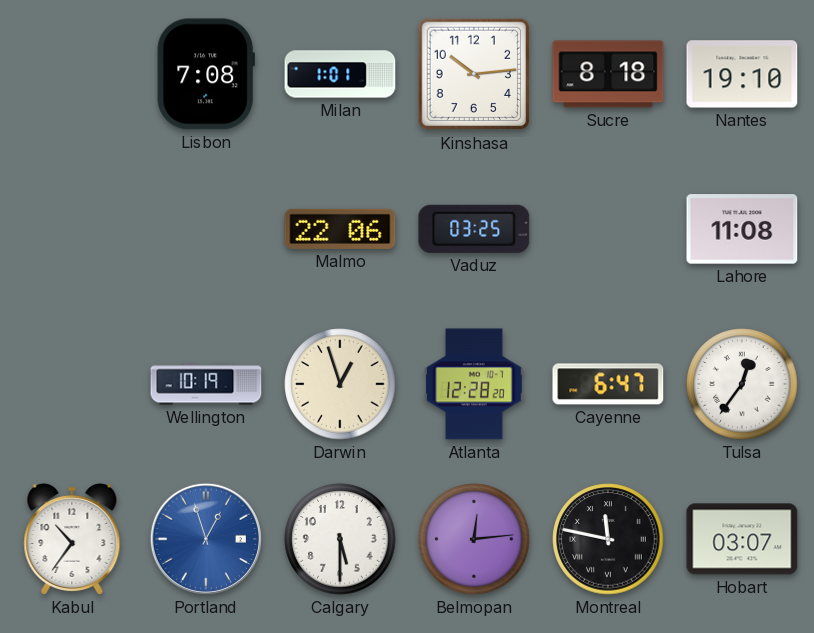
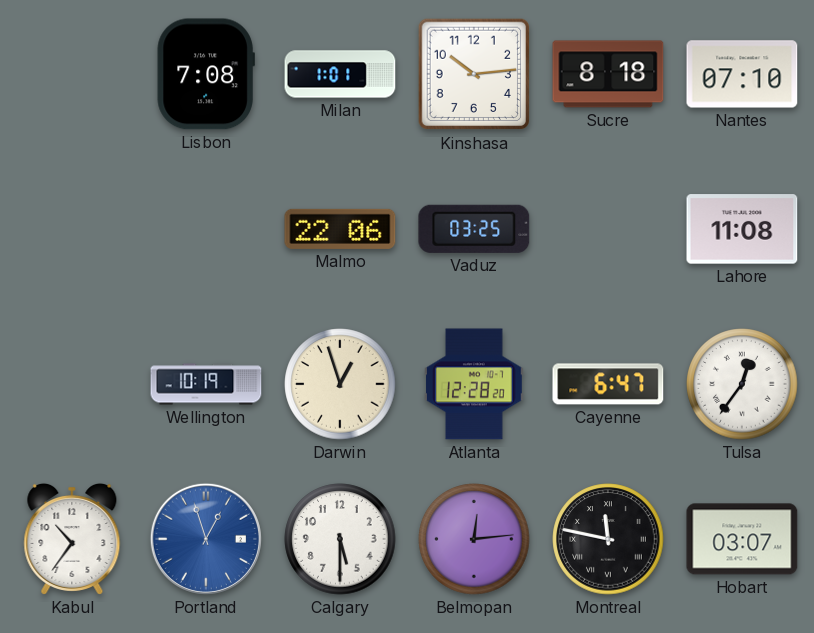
Nantes: 19:10 -> 07:10 (742, 74)
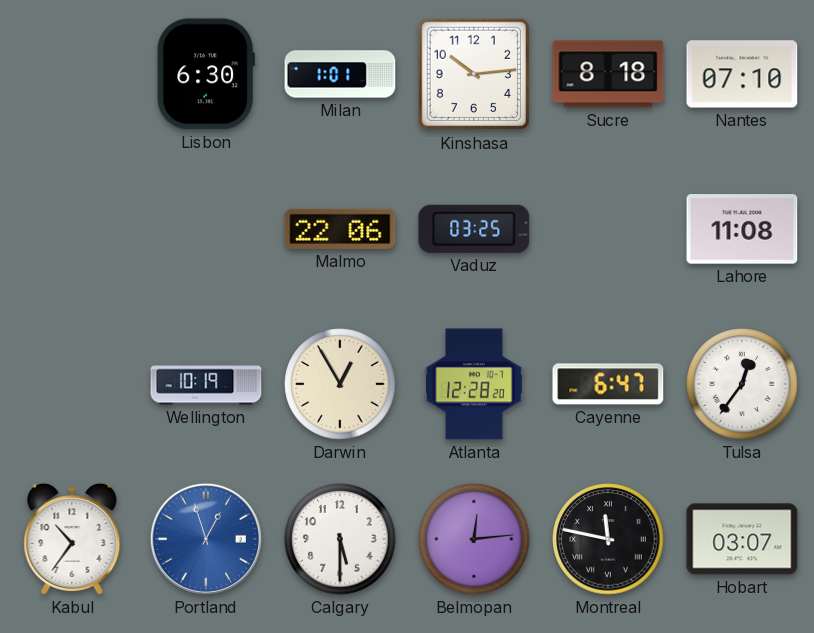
Lisbon: 7:08 -> 6:30 (206, 74)
Darwin: 12:57 -> 12:55 (340, 384)
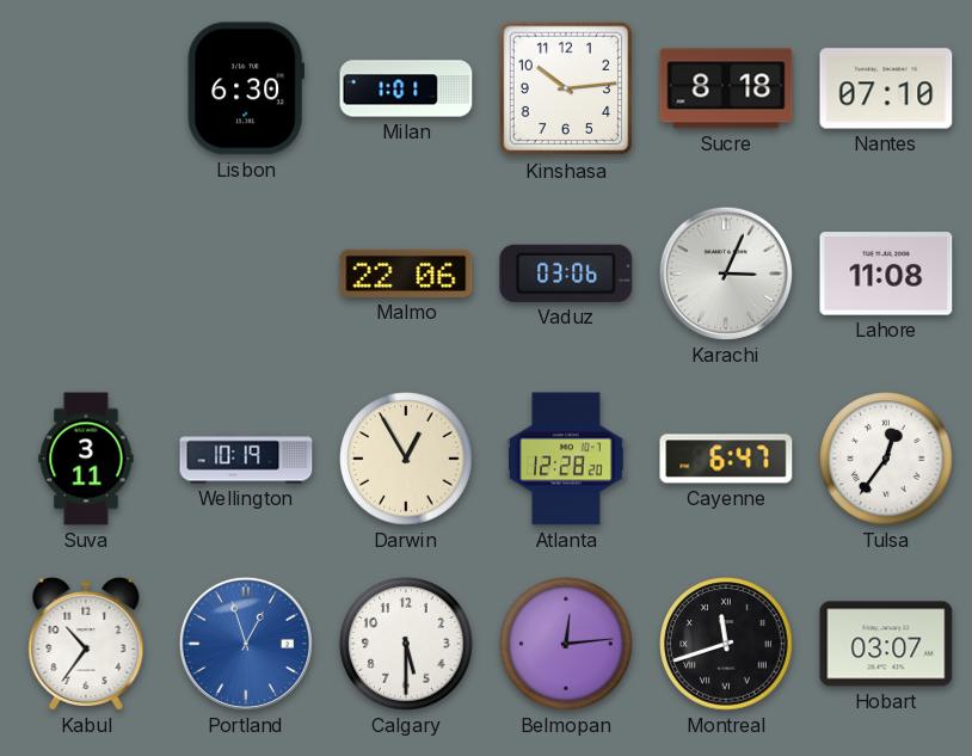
Vaduz: 03:25 -> 03:06 (566, 273)
Karachi: none -> 3:04 (726, 273)
Suva: none -> 3:11 (86, 459)
Montreal: 11:47 -> 11:42 (726, 644)
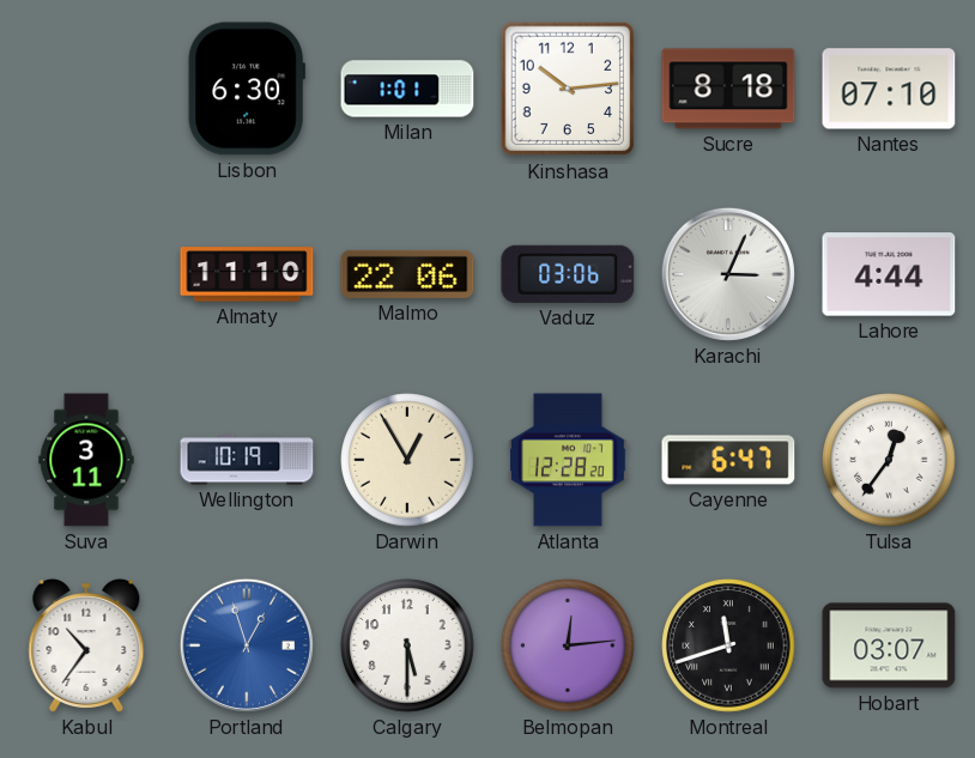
Almaty: none -> 11:10 (247, 274)
Lahore: 11:08 -> 4:44 (889, 274)
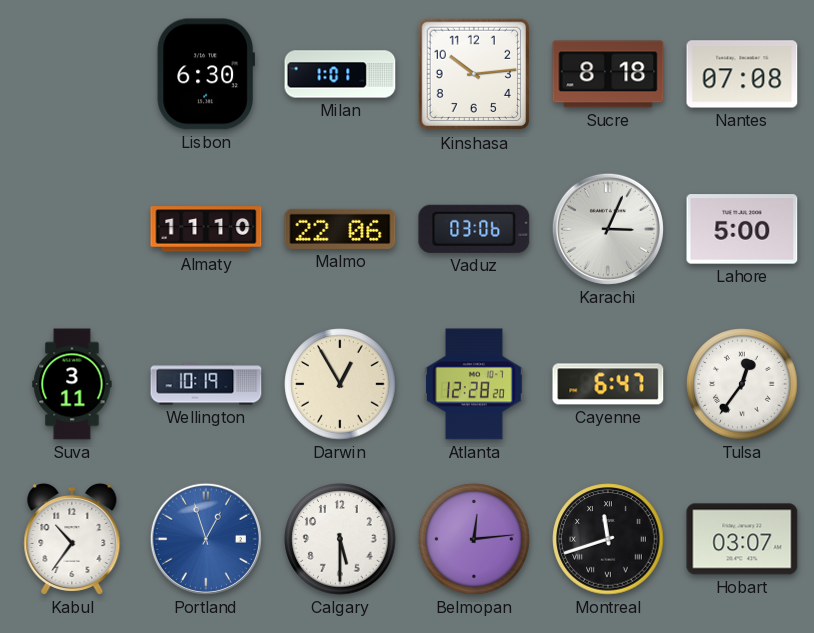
Nantes: 07:10 -> 07:08 (742, 74)
Lahore: 4:44 -> 5:00 (742, 229)
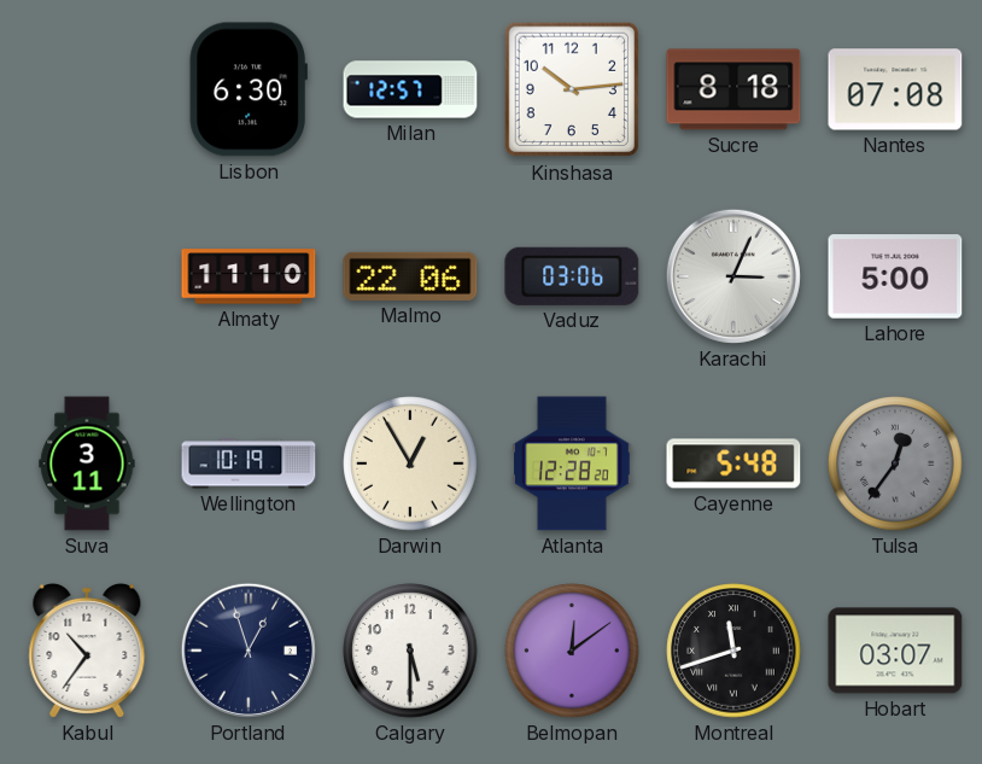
Milan: 1:01 -> 12:57 (410, 89)
Cayenne: 6:47 -> 5:48 (733, 463)
Tulsa dial: white -> grey (895, 463)
Portland dial: blue -> navy (249, 651)
Belmopan: 12:14 -> 12:09 (572, 651)
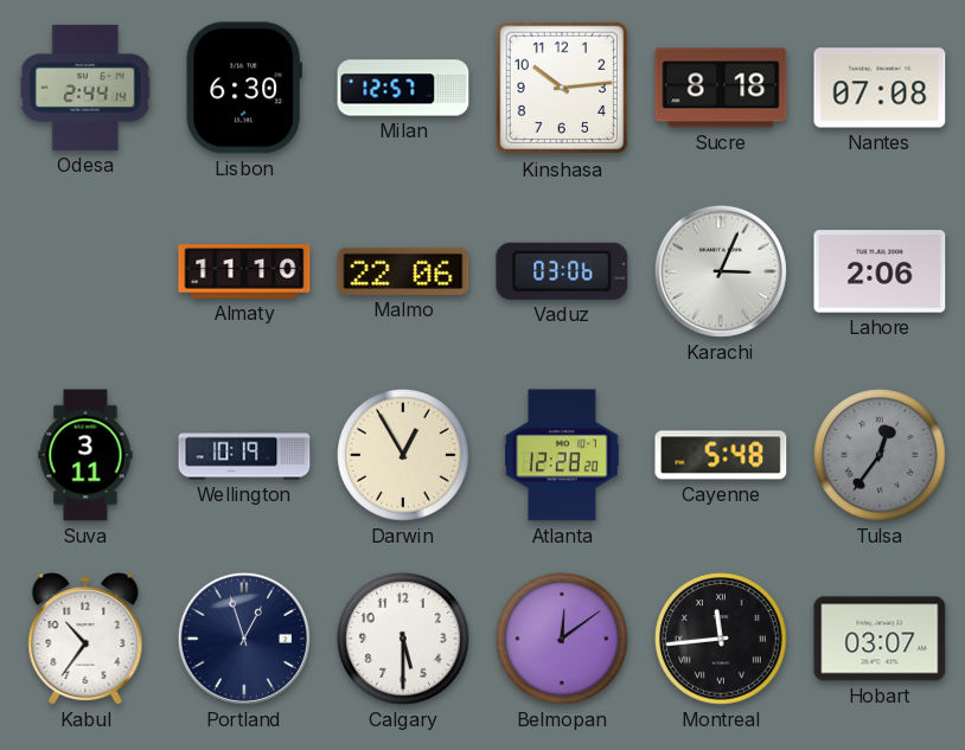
Odesa: none -> 2:44 (85, 88)
Lahore: 5:00 -> 2:06 (880, 271)
Montreal: 11:42 -> 11:44 (721, 639)
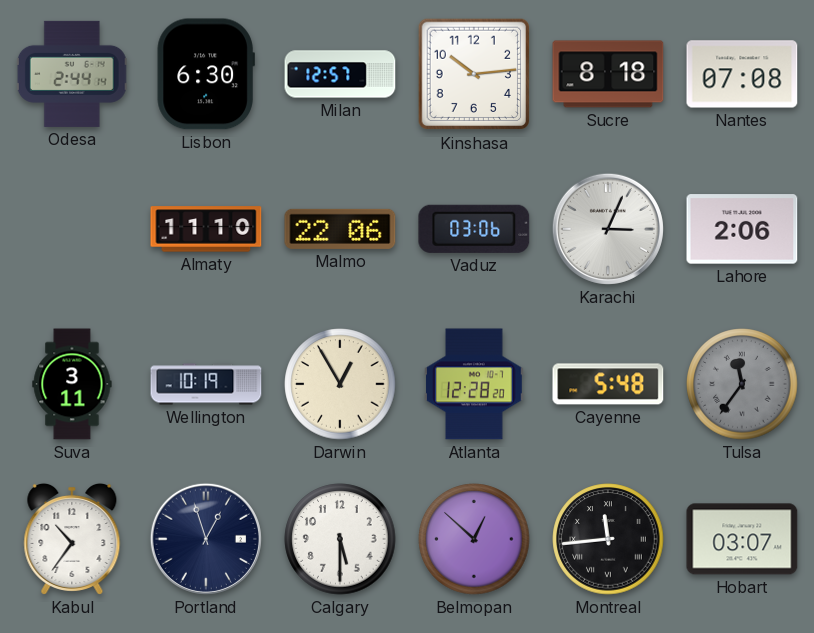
Tulsa: 12:36 -> 11:36 (742, 384)
Belmopan: 12:09 -> 12:52 (474, 539)
